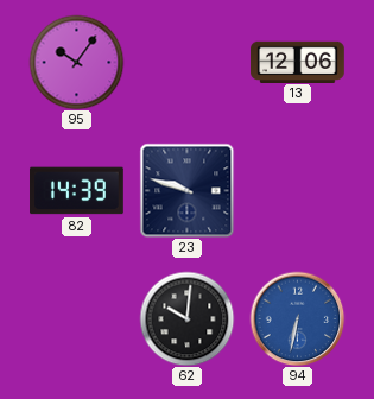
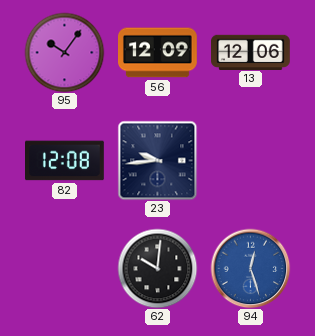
56: none -> 12:09 (158, 53)
82: 14:39 -> 12:08 (65, 161)
23: 9:48 -> 9:44 (157, 160)
94: 6:32 -> 12:27 (250, 268)
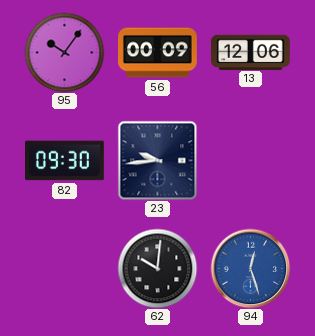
56: 12:09 -> 00:09 (158, 53)
82: 12:08 -> 09:30 (65, 161)
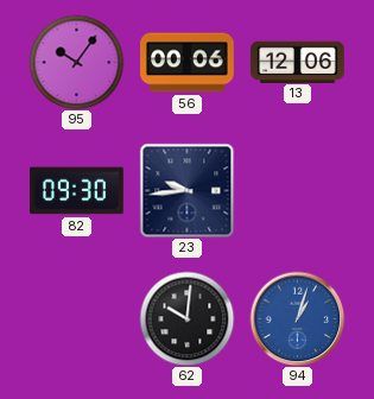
56: 00:09 -> 00:06 (188, 63)
94: 12:27 -> 1:03 (297, 318)
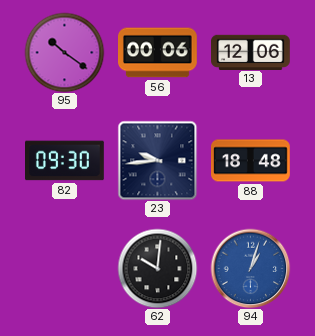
95: 10:06 -> 10:21 (64, 52)
88: none -> 18:48 (251, 161)
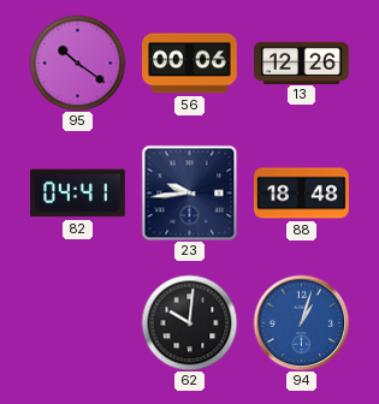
13: 12:06 -> 12:26 (302, 63)
82: 09:30 -> 04:41 (78, 194)
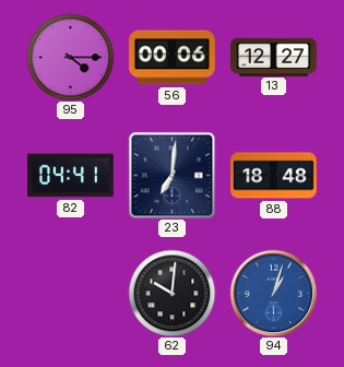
95: 10:21 -> 4:15 (70, 57)
13: 12:26 -> 12:27 (274, 57)
23: 9:44 -> 7:01 (171, 175)
